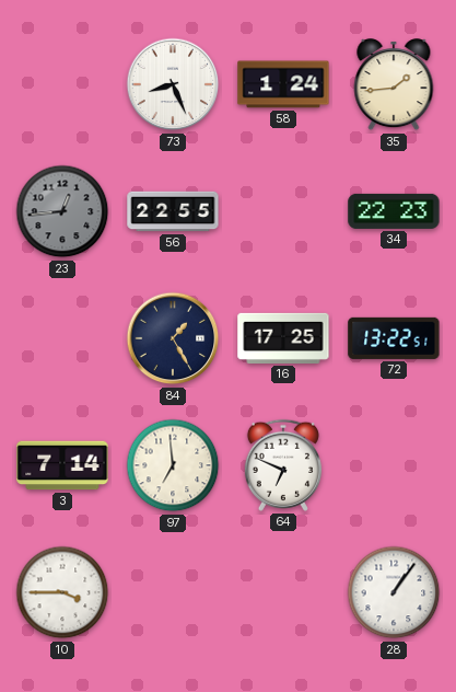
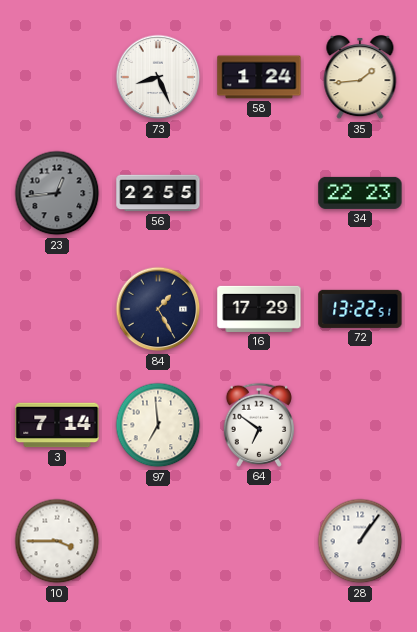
16: 17:25 -> 17:29 (259, 309)
64: 6:49 -> 6:51 (259, 425)
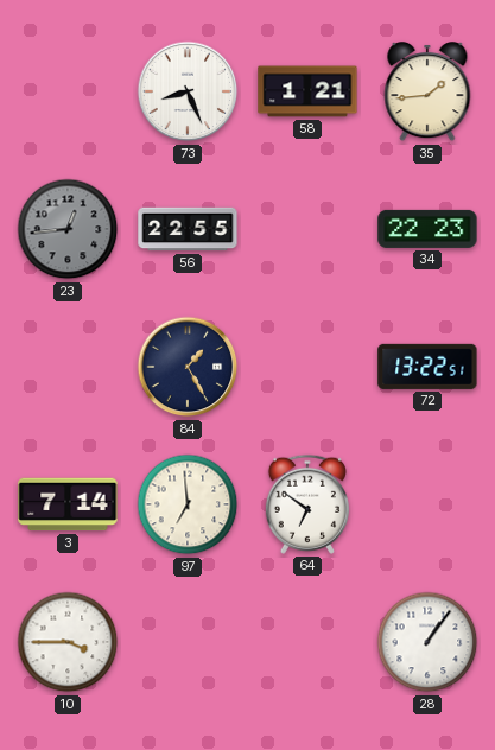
58: 1:24 -> 1:21 (307, 91)
16: 17:29 -> none (259, 309)
